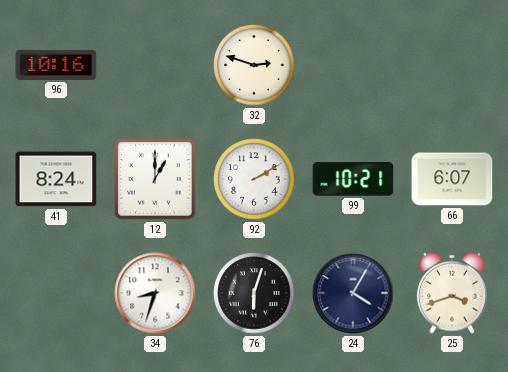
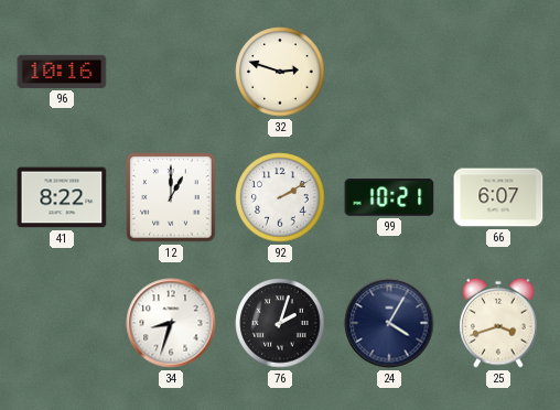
41: 8:24 -> 8:22 (62, 197)
76: 6:03 -> 2:03 (280, 323)
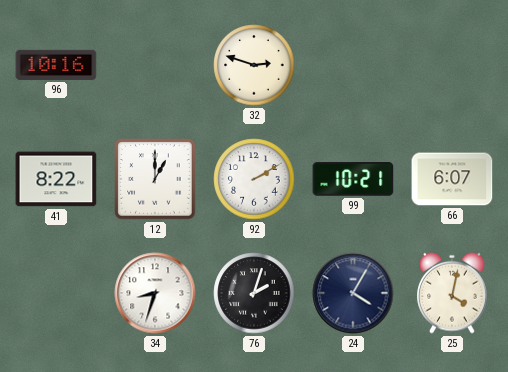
25: 3:42 -> 4:02 (452, 293)
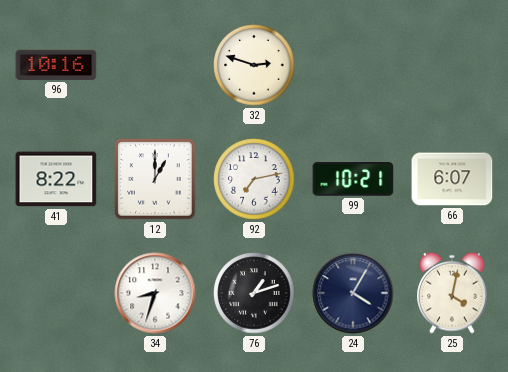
92: 2:10 -> 7:13 (254, 179)
76: 2:03 -> 1:12 (254, 293)
